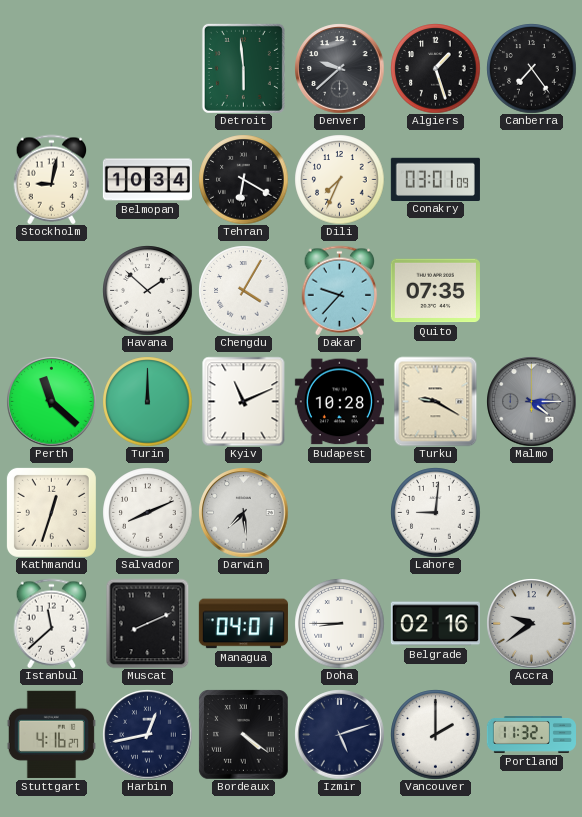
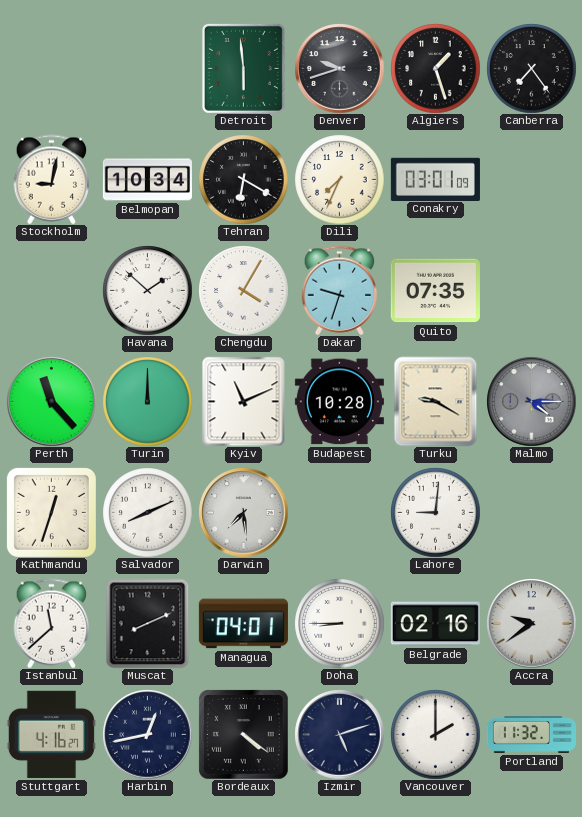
Denver: 9:38 -> 9:42 (339, 68)
Dakar: 9:37 -> 9:33 (340, 290)
Perth: 11:22 -> 11:23 (51, 401)
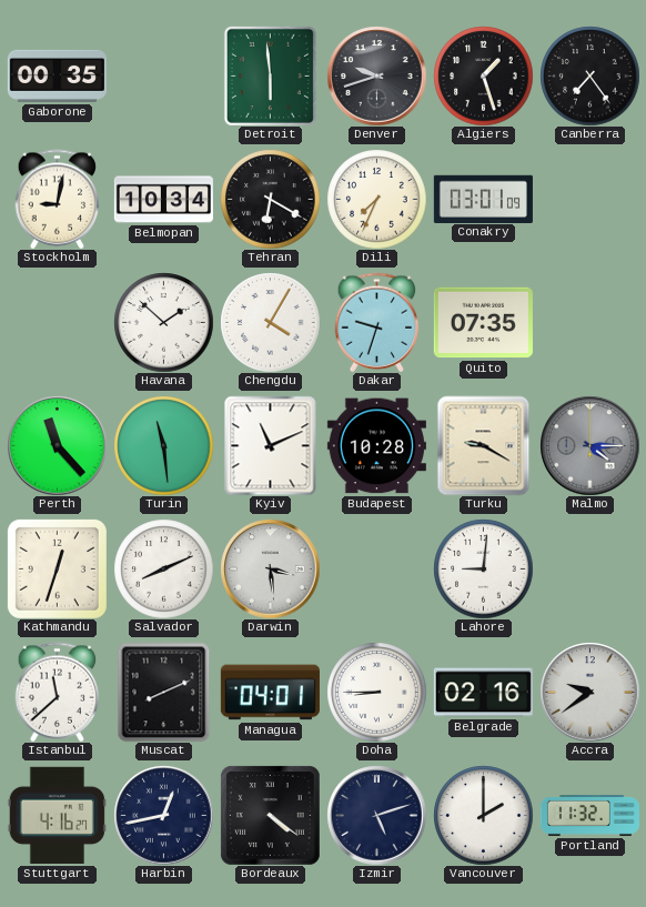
Gaborone: none -> 00:35 (57, 75)
Turin: 12:00 -> 11:29 (163, 445)
Darwin: 7:29 -> 3:29 (270, 568)
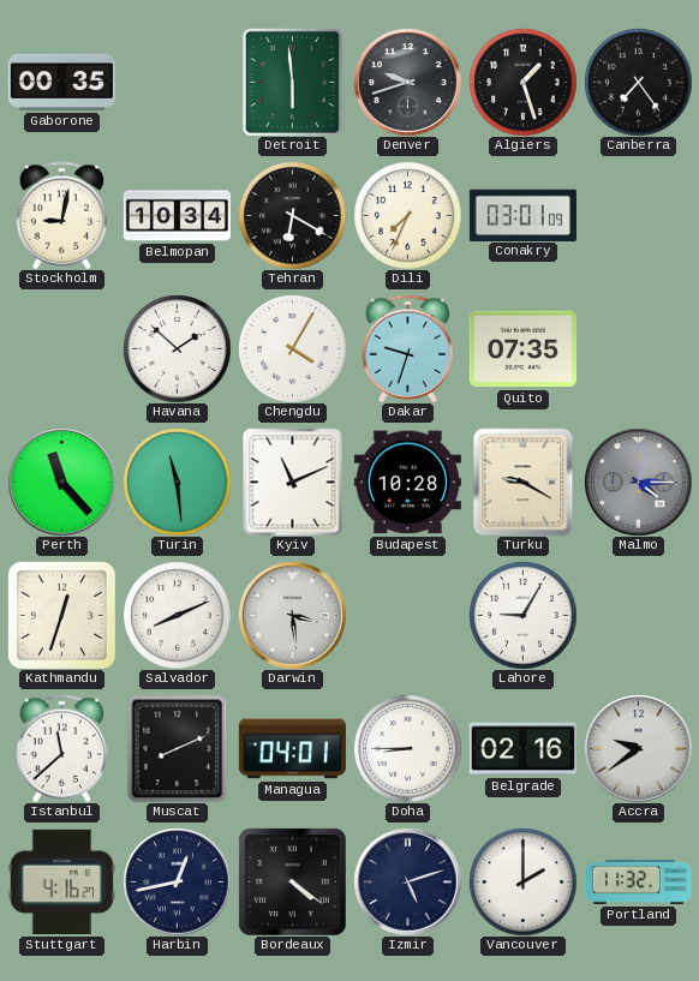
Lahore: 9:01 -> 9:05 (522, 615)
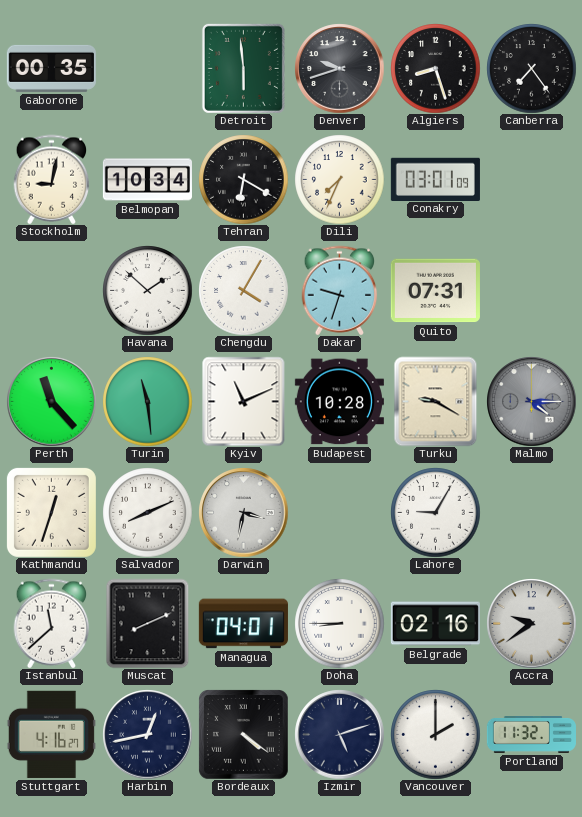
Algiers: 1:27 -> 8:27 (435, 68)
Quito: 07:35 -> 07:31 (435, 291)
Darwin: 3:29 -> 3:32 (243, 512)
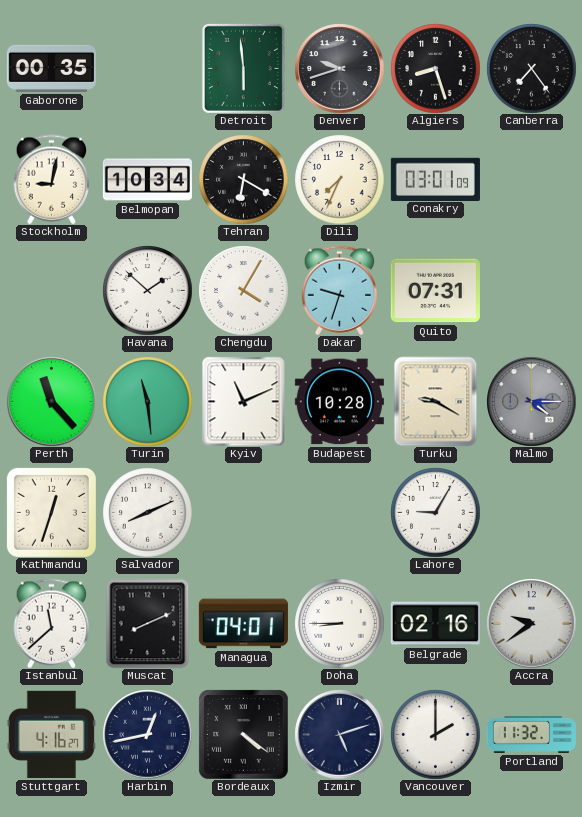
Darwin: 3:32 -> none (243, 512)
